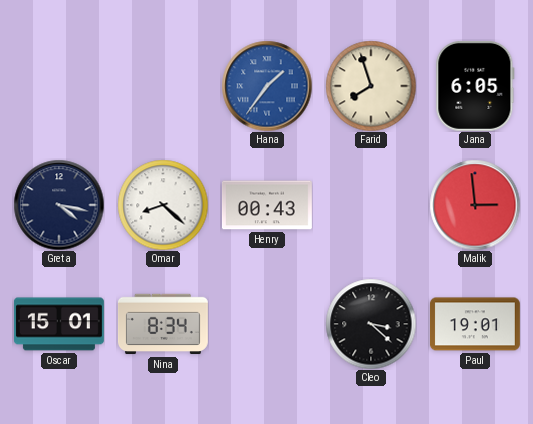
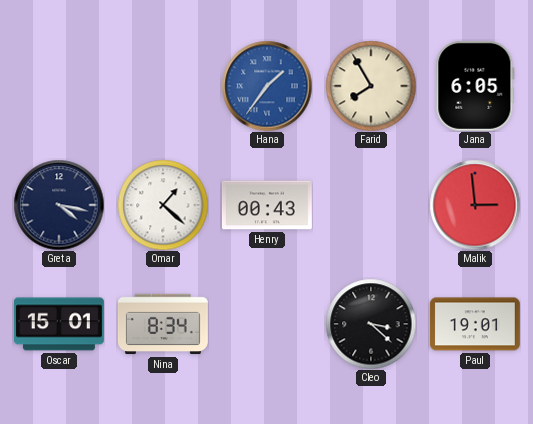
Farid: 7:57 -> 7:55 (371, 86)
Omar: 8:22 -> 1:22 (163, 205)
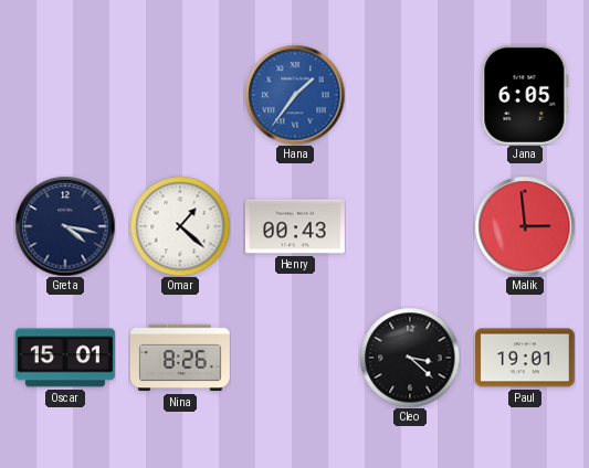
Farid: 7:55 -> none (371, 86)
Nina: 8:34 -> 8:26 (180, 358)
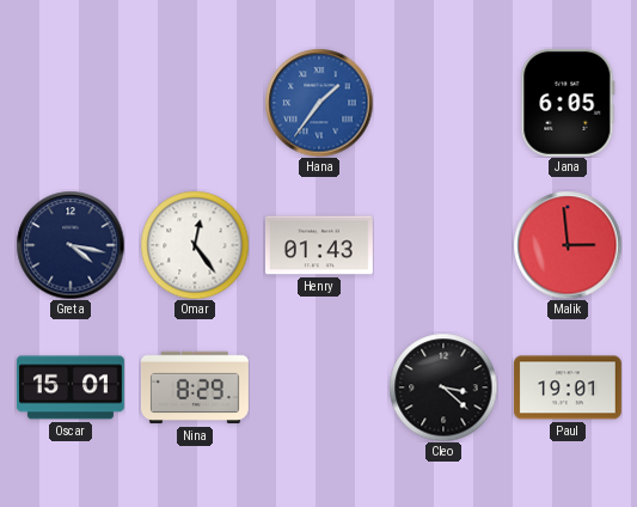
Omar: 1:22 -> 12:24 (195, 245)
Henry: 00:43 -> 01:43 (319, 245)
Nina: 8:26 -> 8:29 (195, 387)
